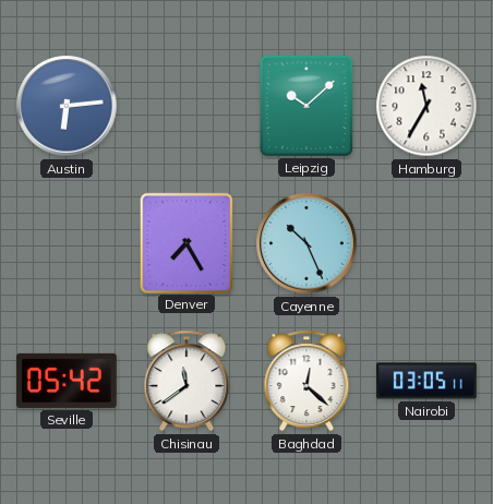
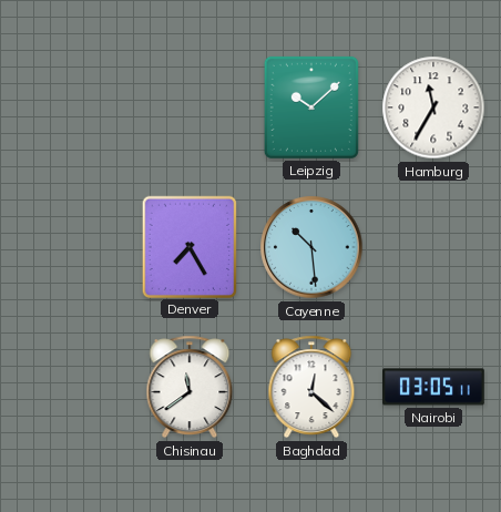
Austin: 6:14 -> none (67, 106)
Cayenne: 10:26 -> 10:29 (311, 247)
Seville: 05:42 -> none (68, 381)
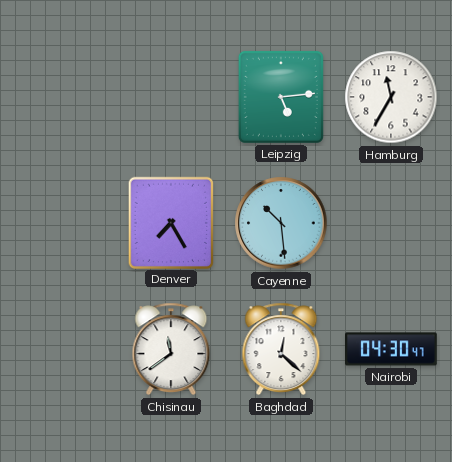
Leipzig: 10:08 -> 5:14 (281, 97)
Nairobi: 03:05 -> 04:30 (392, 349)
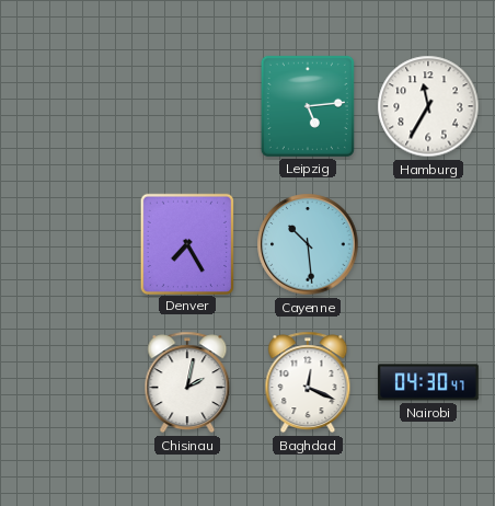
Chisinau: 11:39 -> 2:02 (187, 382)
Baghdad: 12:22 -> 12:19 (308, 382)
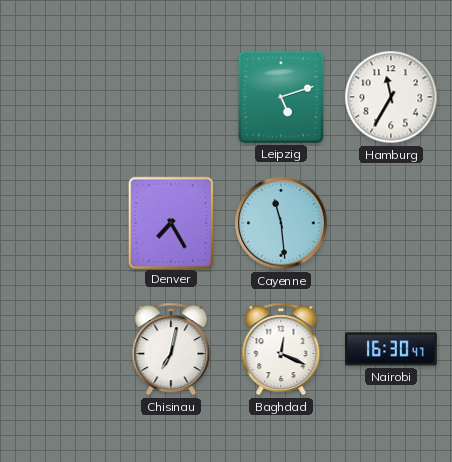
Leipzig: 5:14 -> 5:12 (281, 97)
Cayenne: 10:29 -> 11:29 (281, 223)
Chisinau: 2:02 -> 7:02 (171, 349)
Nairobi: 04:30 -> 16:30 (392, 349)
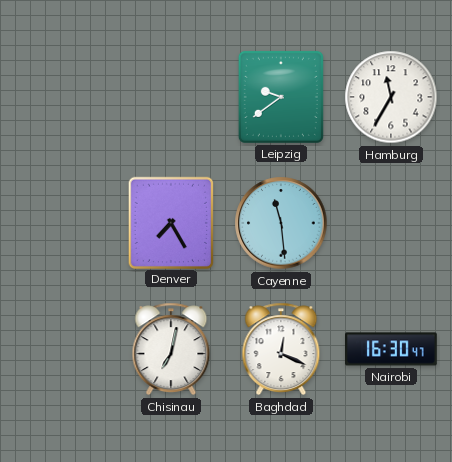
Leipzig: 5:12 -> 9:39 (281, 97)
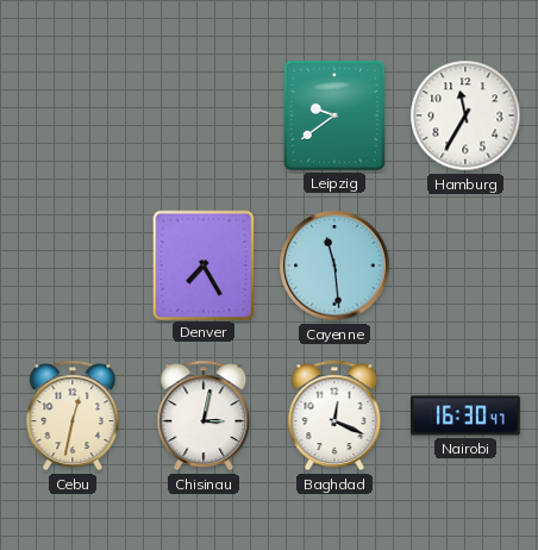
Cebu: none -> 12:32 (73, 415)
Chisinau: 7:02 -> 3:02 (204, 415)
